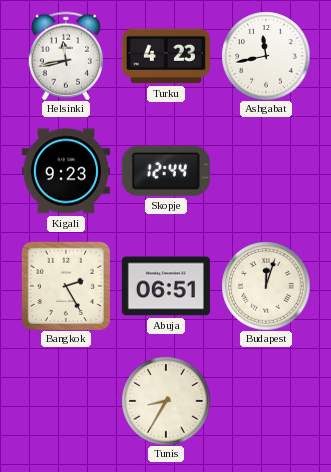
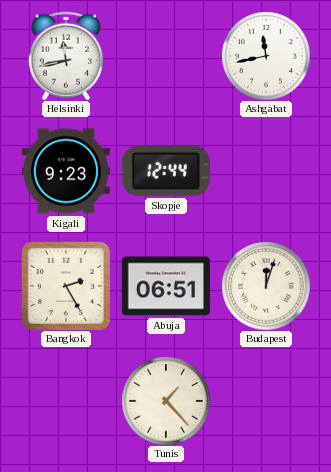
Turku: 4:23 -> none (166, 56)
Tunis: 8:35 -> 1:23 (166, 401)
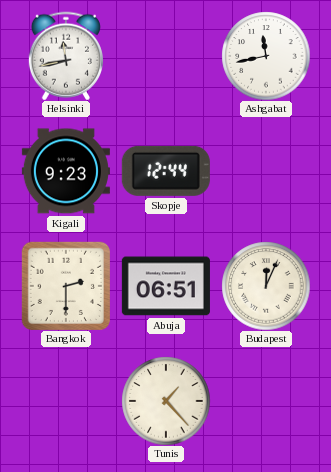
Bangkok: 2:25 -> 2:30 (66, 286)
Budapest: 12:03 -> 12:04 (266, 286)
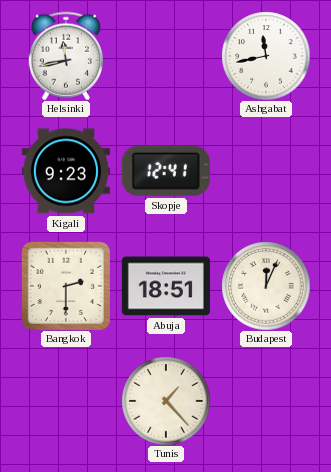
Skopje: 12:44 -> 12:41 (166, 171)
Abuja: 06:51 -> 18:51 (166, 286)
